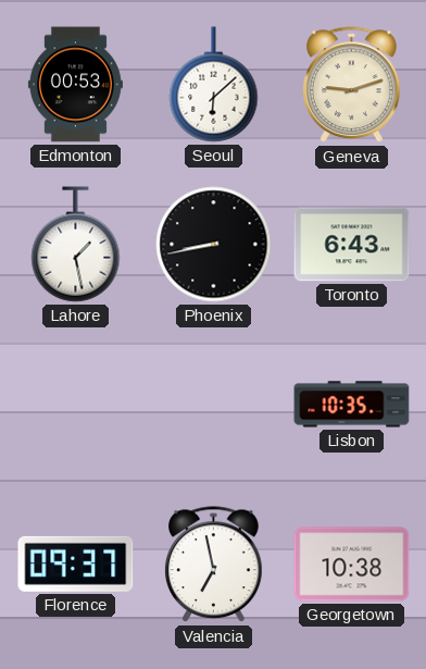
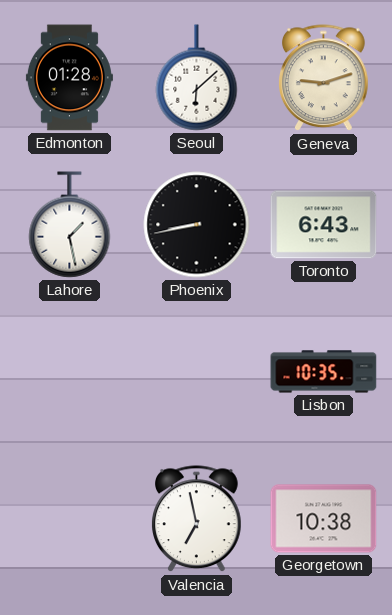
Edmonton: 00:53 -> 01:28 (69, 78)
Florence: 09:37 -> none (76, 563)
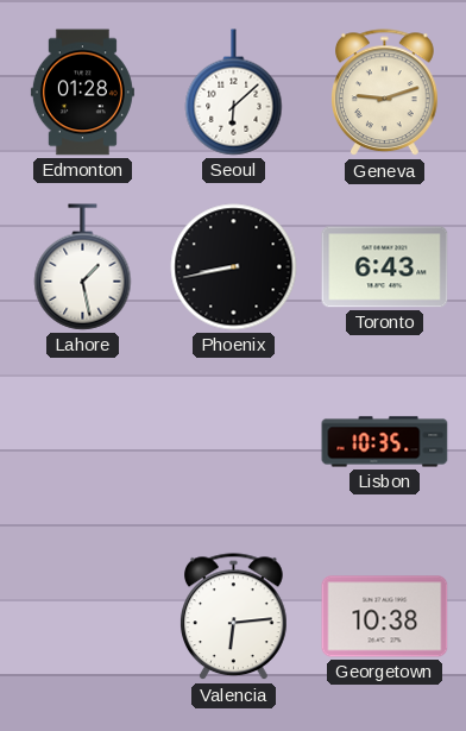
Valencia: 6:58 -> 6:14 (234, 617)
